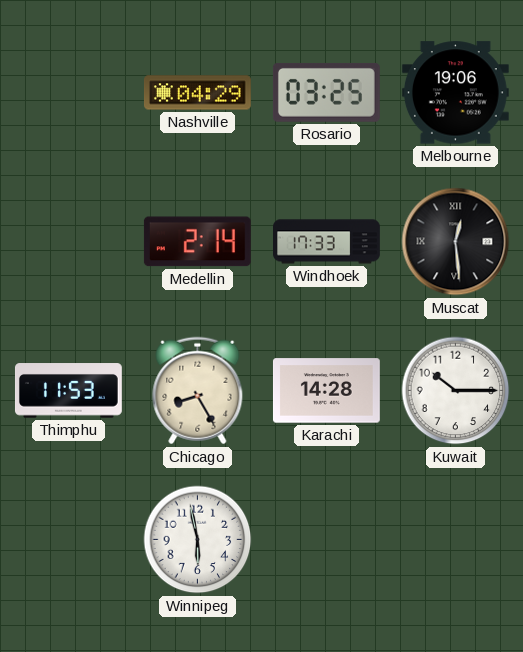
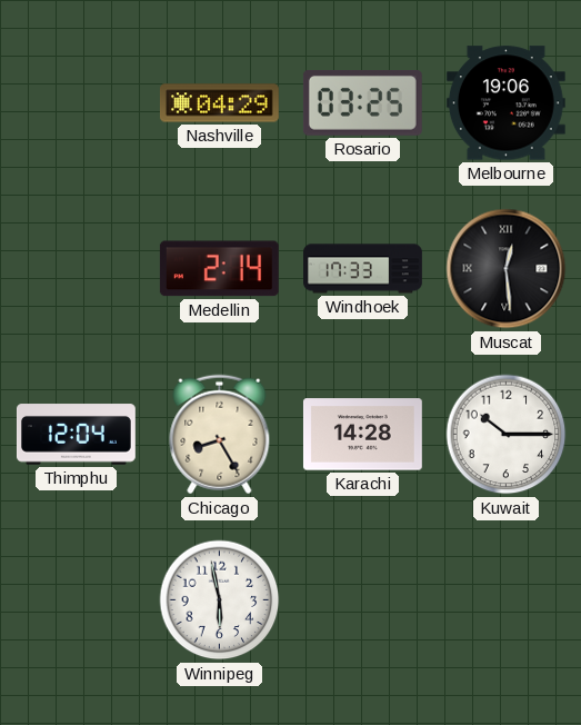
Thimphu: 11:53 -> 12:04 (76, 435)
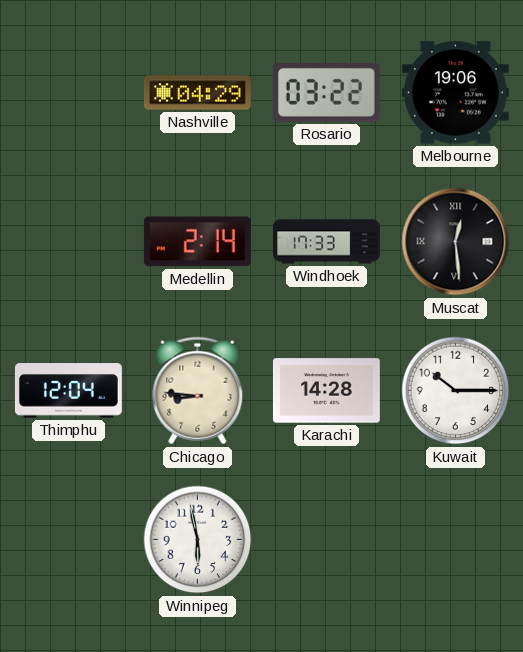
Rosario: 03:25 -> 03:22 (326, 92)
Chicago: 8:25 -> 8:46 (198, 391)
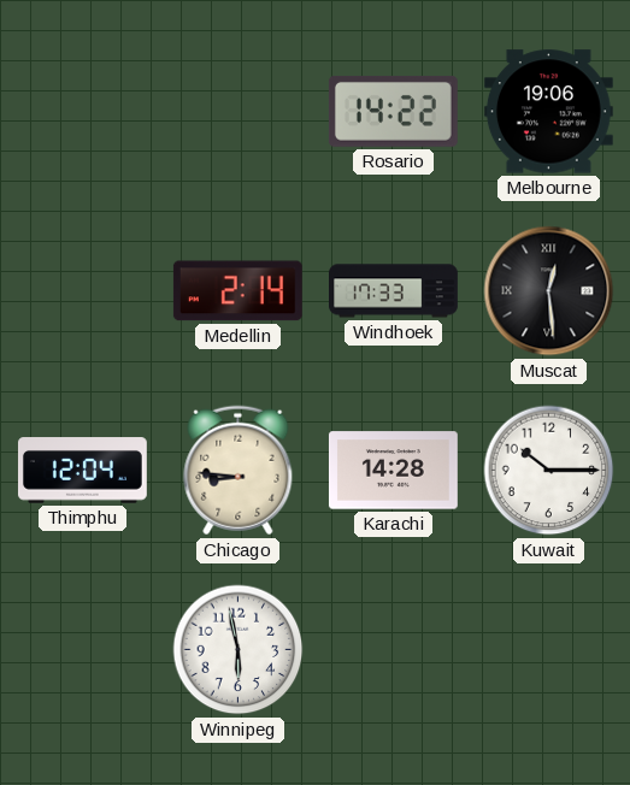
Nashville: 04:29 -> none (197, 93)
Rosario: 03:22 -> 14:22 (393, 111)
